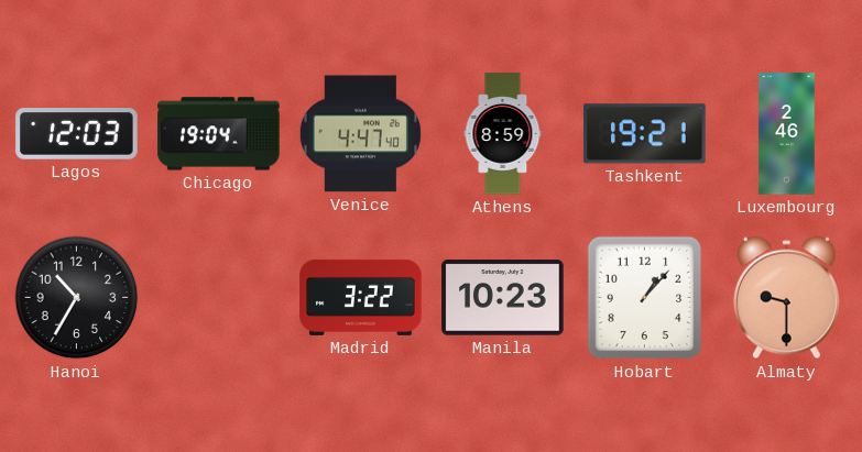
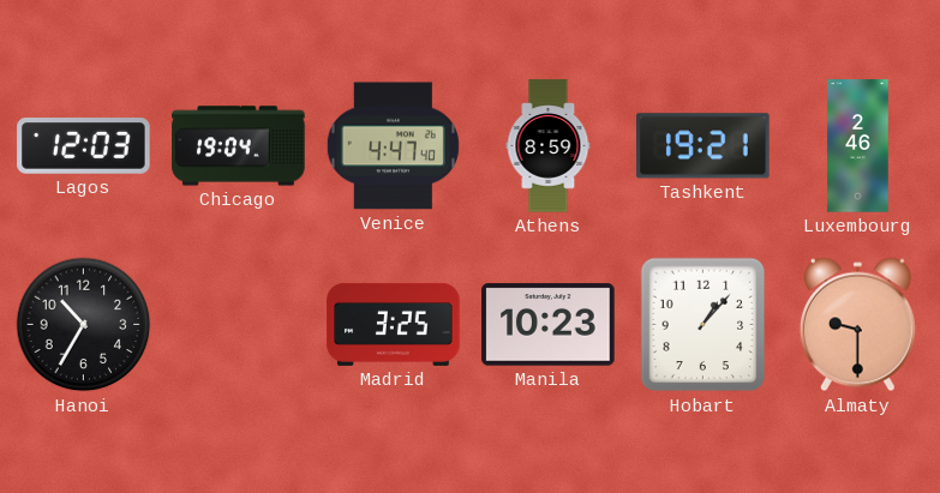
Madrid: 3:22 -> 3:25 (394, 324)
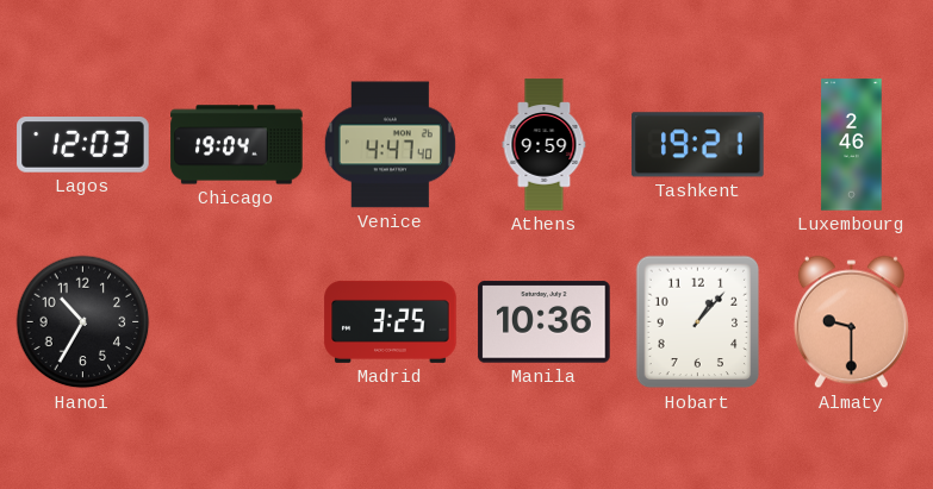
Athens: 8:59 -> 9:59 (545, 145)
Manila: 10:23 -> 10:36 (545, 322)
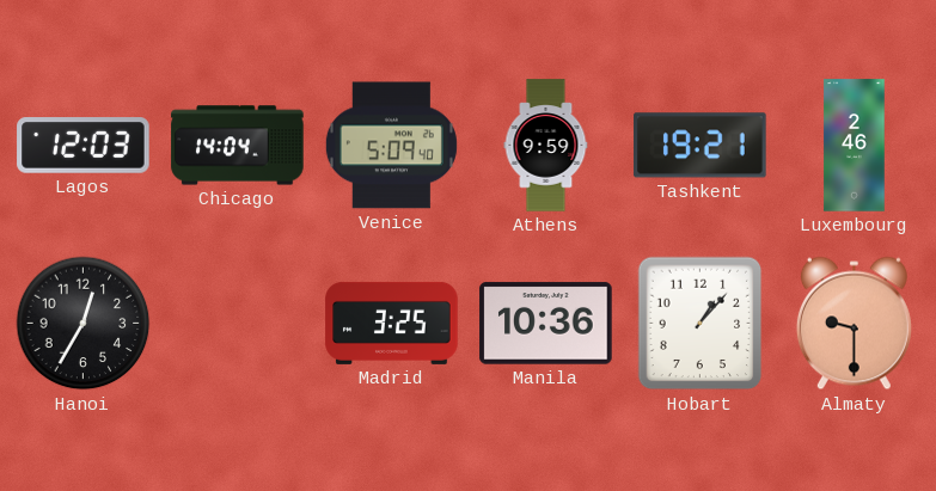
Chicago: 19:04 -> 14:04 (238, 146)
Venice: 4:47 -> 5:09 (391, 146)
Hanoi: 10:35 -> 12:35 (84, 324)
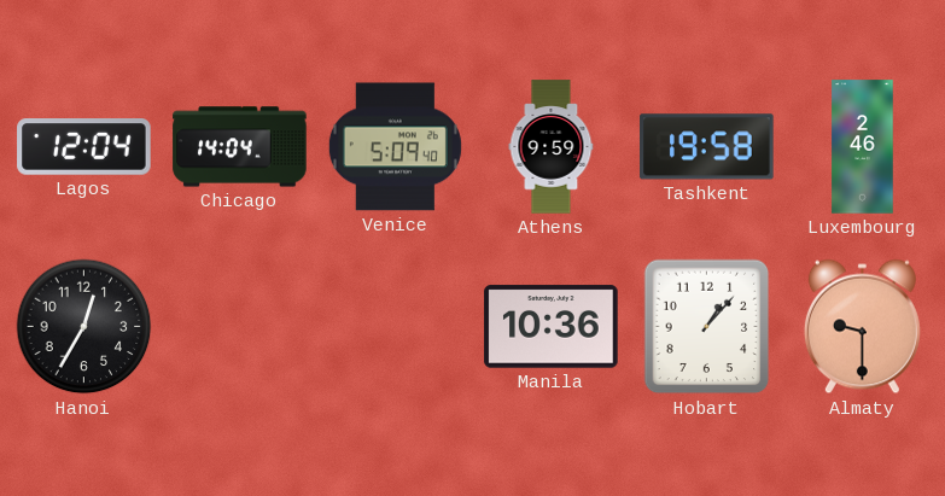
Lagos: 12:03 -> 12:04 (84, 147)
Tashkent: 19:21 -> 19:58 (707, 147)
Madrid: 3:25 -> none (392, 323)
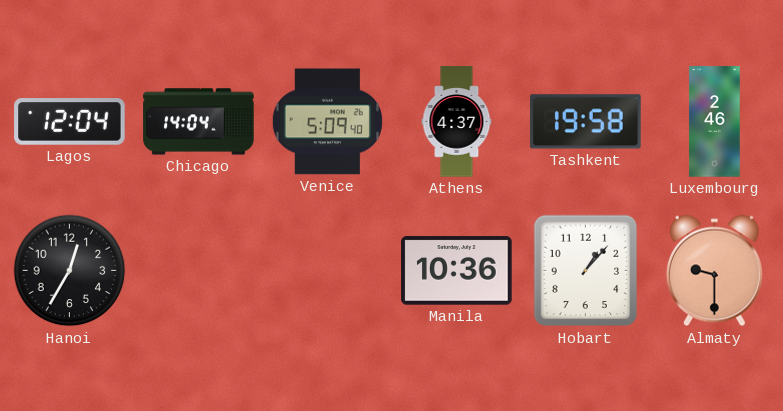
Athens: 9:59 -> 4:37 (457, 122)
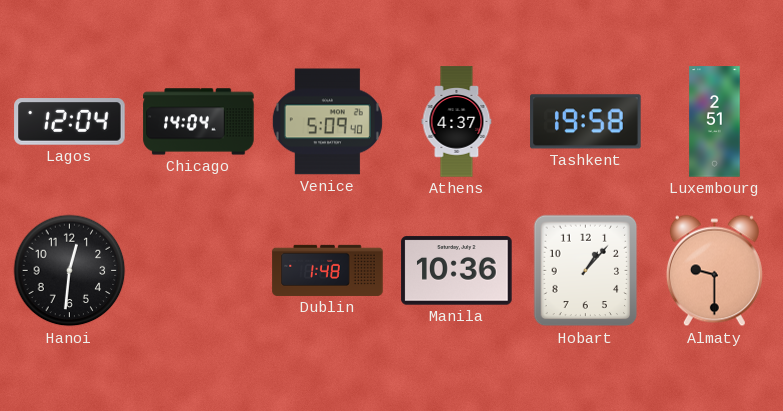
Luxembourg: 2:46 -> 2:51 (715, 122)
Hanoi: 12:35 -> 12:31 (70, 271)
Dublin: none -> 1:48 (328, 270)
